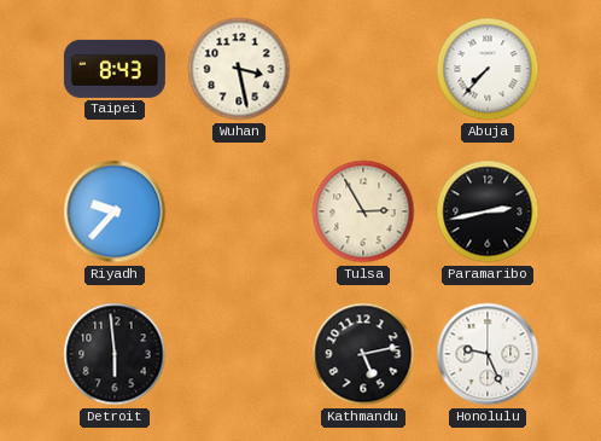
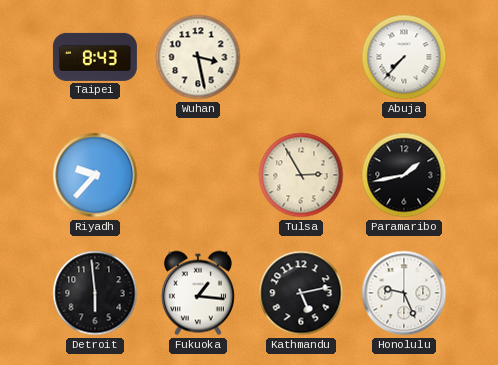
Paramaribo: 2:43 -> 1:43 (404, 175)
Fukuoka: none -> 1:16 (198, 293)
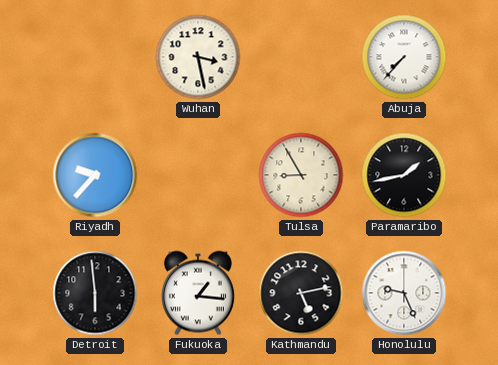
Taipei: 8:43 -> none (95, 57)
Tulsa: 2:55 -> 8:55 (301, 175)
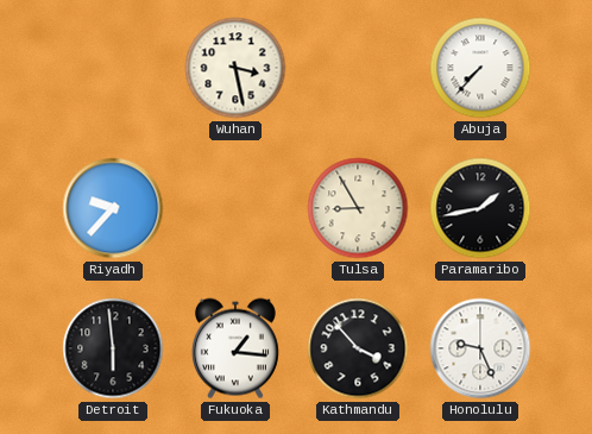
Kathmandu: 5:13 -> 3:53 (358, 348)
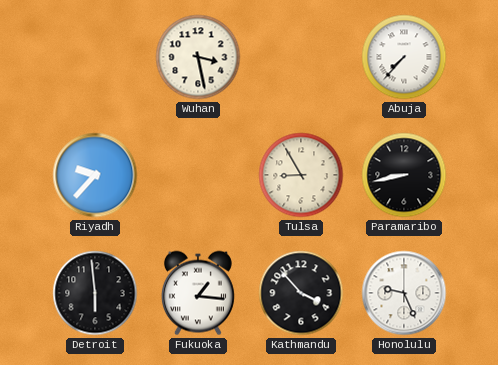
Paramaribo: 1:43 -> 8:43 (404, 175)
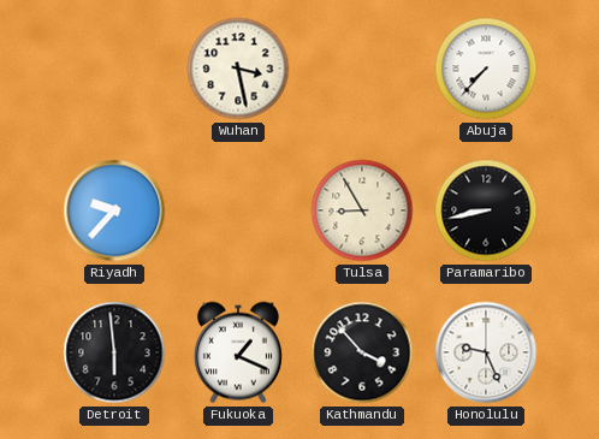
Fukuoka: 1:16 -> 1:19 (238, 352)
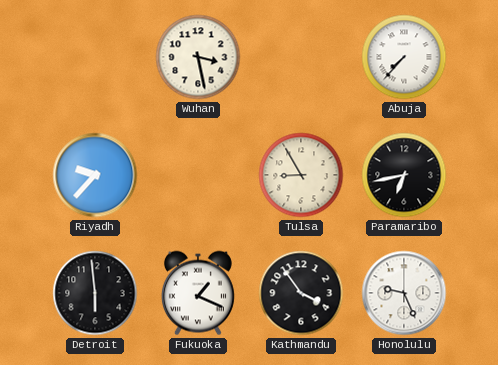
Paramaribo: 8:43 -> 6:43 (404, 175)
Kathmandu: 3:53 -> 3:54 (301, 293)
